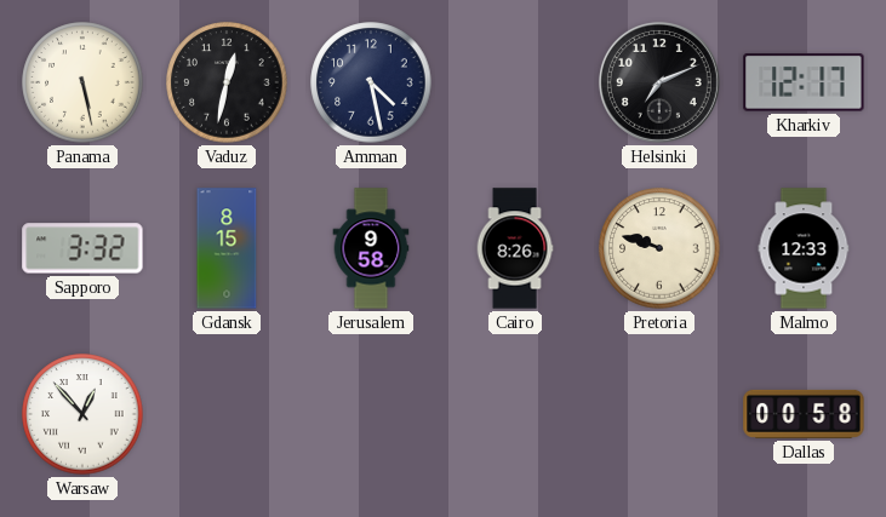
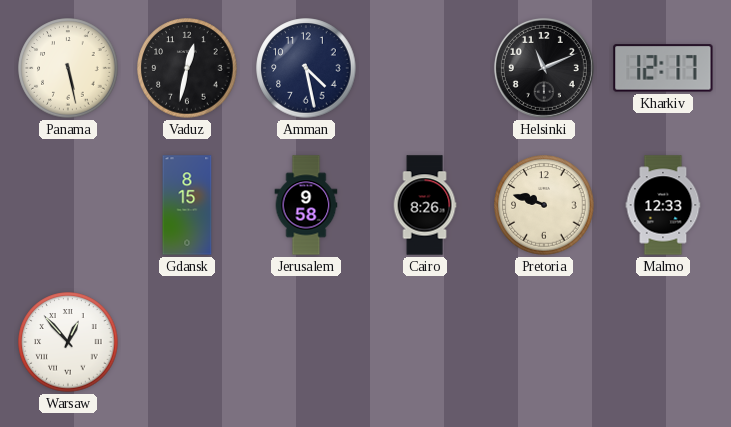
Helsinki: 7:11 -> 11:11 (544, 68)
Sapporo: 3:32 -> none (82, 248)
Dallas: 00:58 -> none (804, 414)
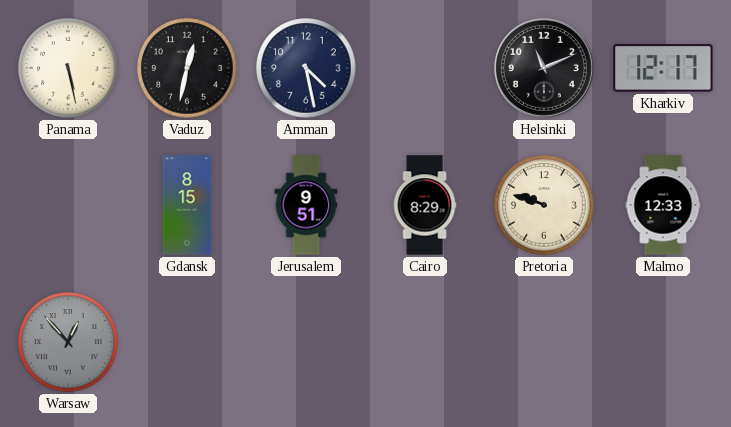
Jerusalem: 9:58 -> 9:51 (306, 205)
Cairo: 8:26 -> 8:29 (425, 205)
Warsaw dial: white -> grey (68, 342)
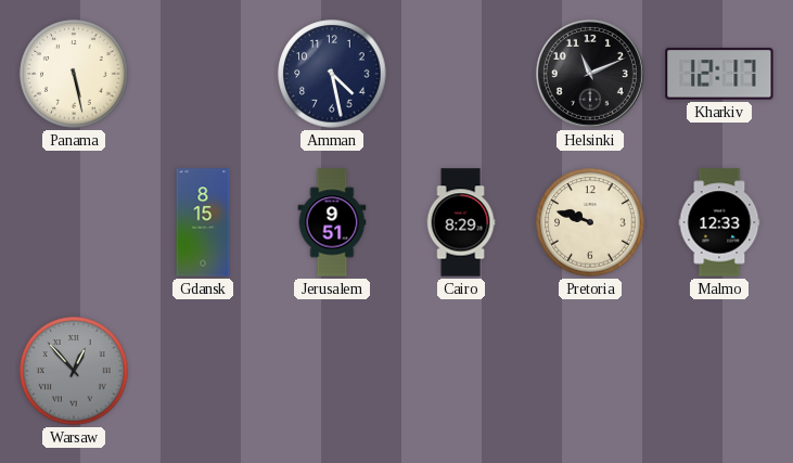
Vaduz: 12:32 -> none (187, 68)
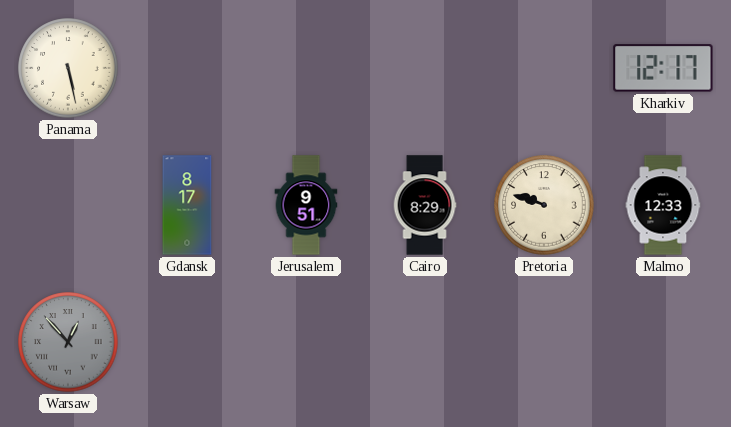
Amman: 4:28 -> none (332, 74)
Helsinki: 11:11 -> none (590, 74)
Gdansk: 8:15 -> 8:17 (187, 205)
